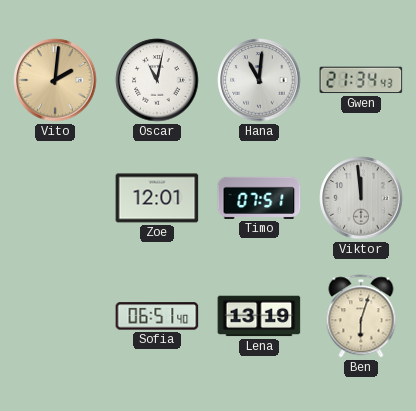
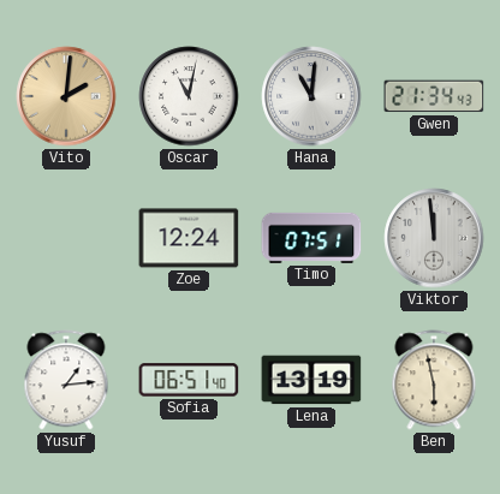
Zoe: 12:01 -> 12:24 (189, 238)
Yusuf: none -> 1:14 (66, 380)
Ben: 6:03 -> 5:58 (434, 380)
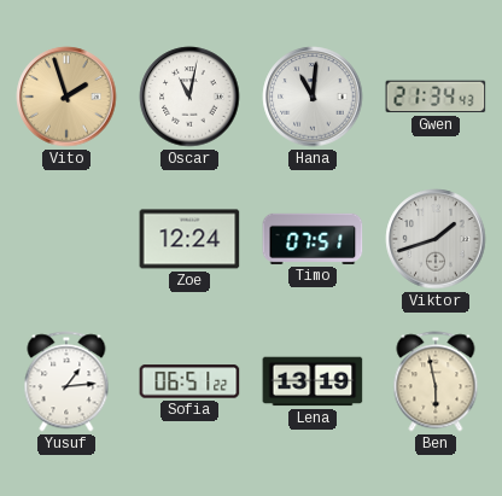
Vito: 2:01 -> 1:57 (66, 97)
Viktor: 11:59 -> 1:42 (436, 239)
Sofia: 06:51:40 -> 06:51:22 (189, 381)
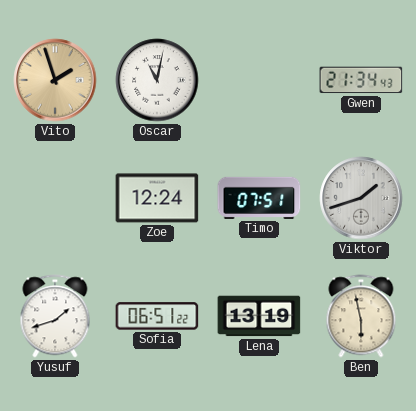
Hana: 11:01 -> none (313, 97)
Yusuf: 1:14 -> 1:42 (55, 316)
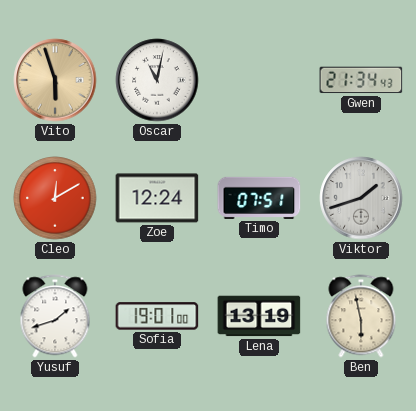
Vito: 1:57 -> 5:57 (55, 80)
Cleo: none -> 12:10 (55, 198)
Sofia: 06:51 -> 19:01 (157, 316)
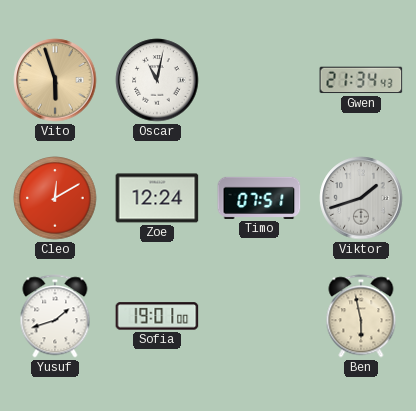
Lena: 13:19 -> none (259, 316)
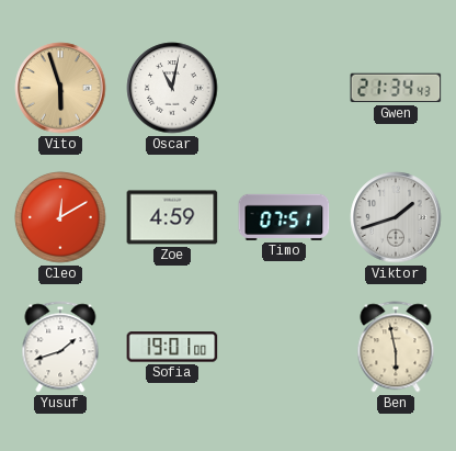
Zoe: 12:24 -> 4:59 (172, 217)
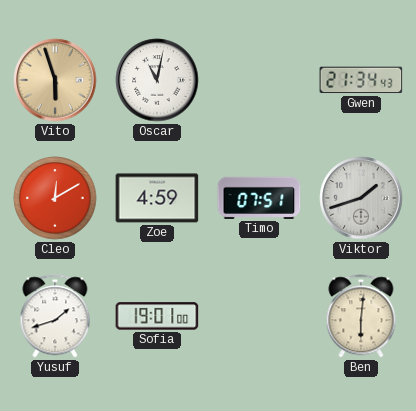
Ben: 5:58 -> 6:01 (361, 316)
